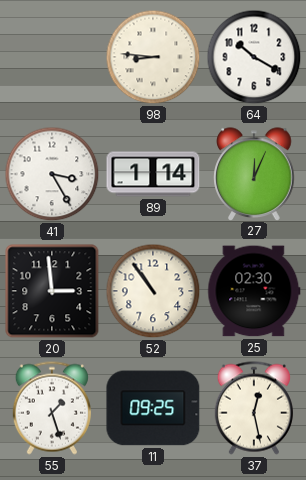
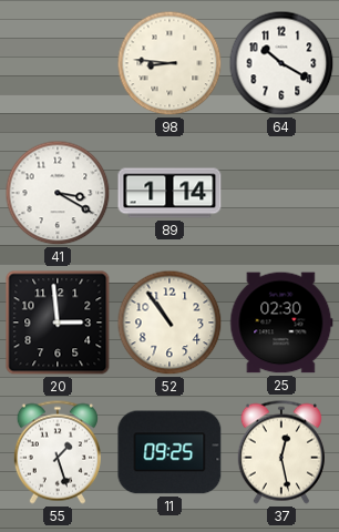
41: 3:25 -> 3:20 (58, 193)
27: 12:04 -> none (254, 174)
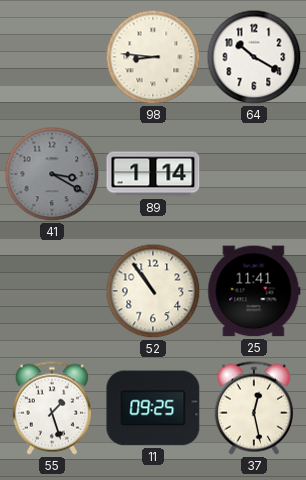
41 dial: white -> grey (52, 174)
20: 2:59 -> none (58, 323)
25: 02:30 -> 11:41 (254, 291)
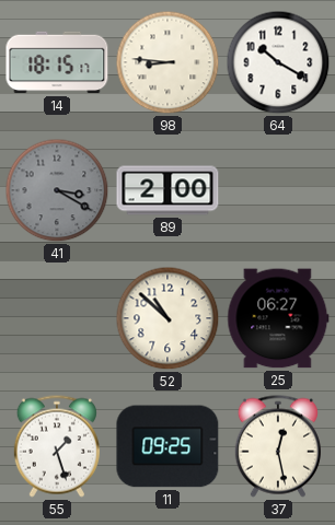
14: none -> 18:15 (57, 62)
89: 1:14 -> 2:00 (168, 190)
52: 10:54 -> 10:52 (168, 318)
25: 11:41 -> 06:27 (278, 318)
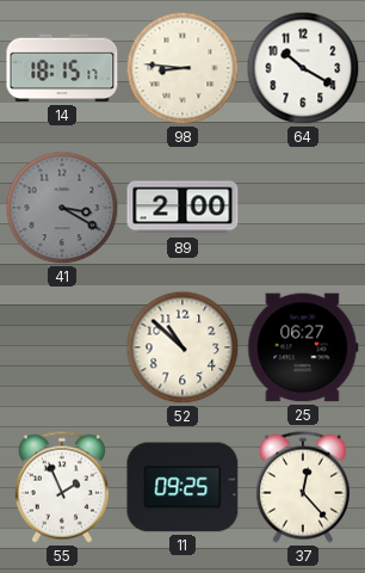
55: 1:27 -> 1:56 (62, 487)
37: 12:28 -> 12:23 (303, 487)
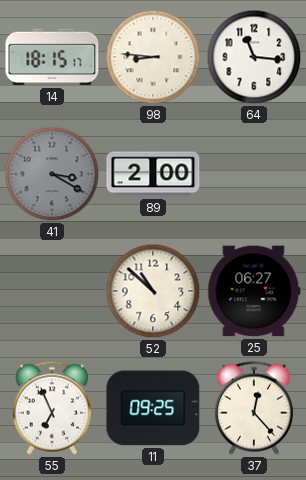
64: 10:20 -> 11:16 (254, 57)
55: 1:56 -> 6:56 (52, 408)
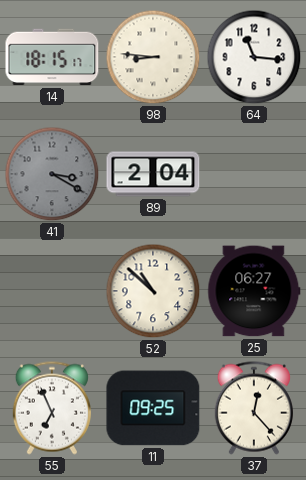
89: 2:00 -> 2:04 (153, 174)
